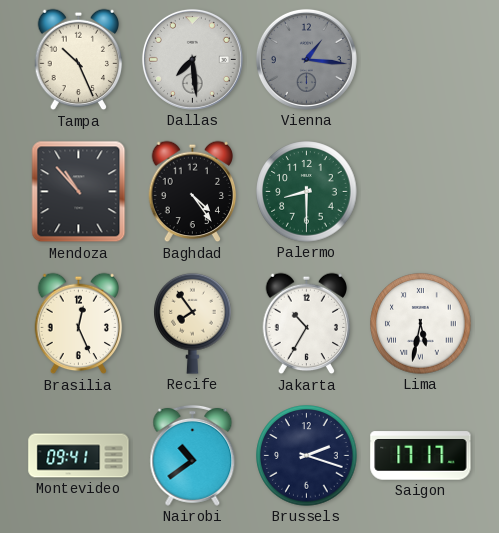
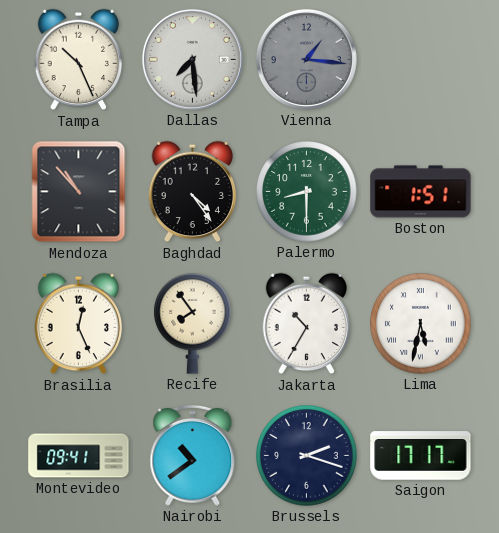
Boston: none -> 1:51 (421, 192)
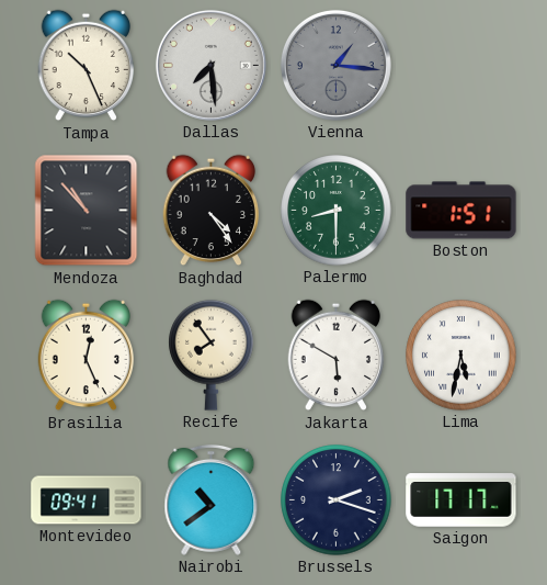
Jakarta: 10:35 -> 5:50 (337, 356)
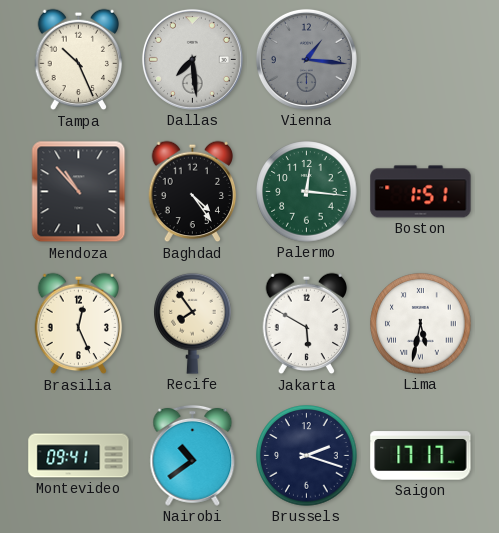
Palermo: 8:30 -> 12:16 (307, 192)
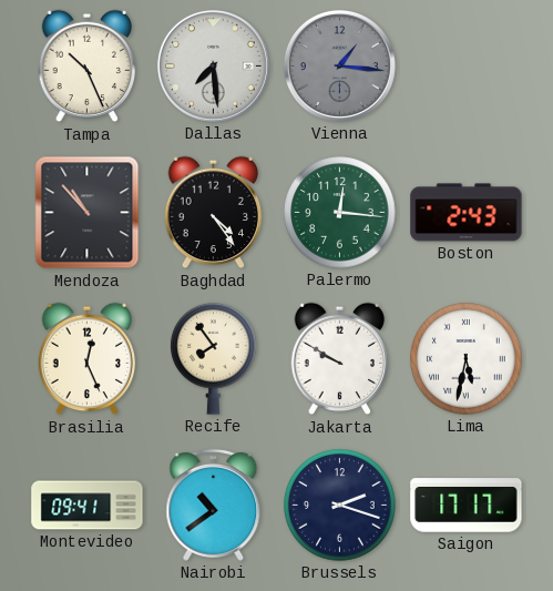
Boston: 1:51 -> 2:43 (467, 213)
Jakarta: 5:50 -> 9:50 (340, 359)
